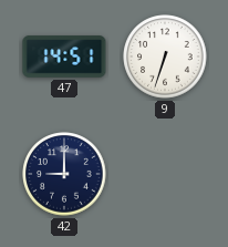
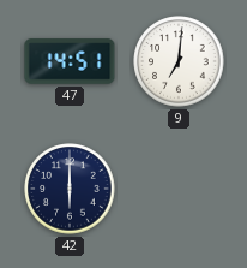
9: 6:33 -> 7:01 (179, 61)
42: 9:00 -> 6:00 (70, 189)
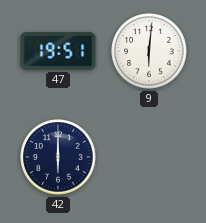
47: 14:51 -> 19:51 (58, 51)
9: 7:01 -> 6:01 (149, 51)
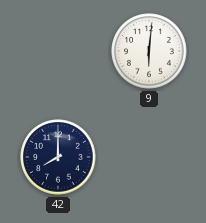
47: 19:51 -> none (58, 51)
42: 6:00 -> 8:00 (58, 157)
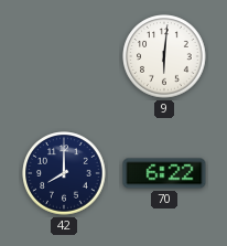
70: none -> 6:22 (164, 173)
